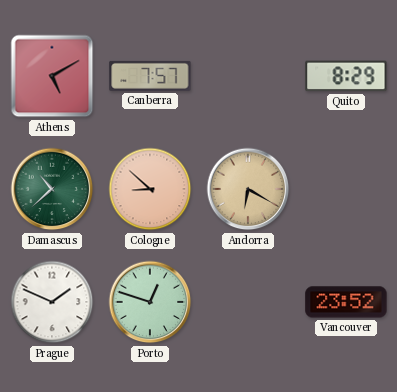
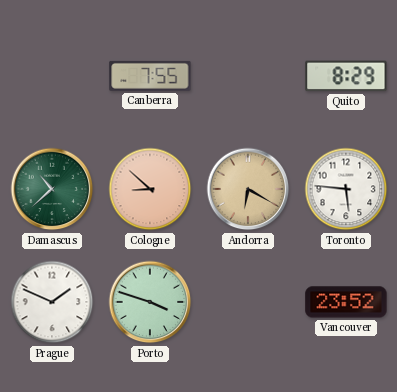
Athens: 5:10 -> none (52, 76)
Canberra: 7:57 -> 7:55 (150, 76)
Toronto: none -> 5:46 (346, 189)
Porto: 12:48 -> 3:48 (150, 302)
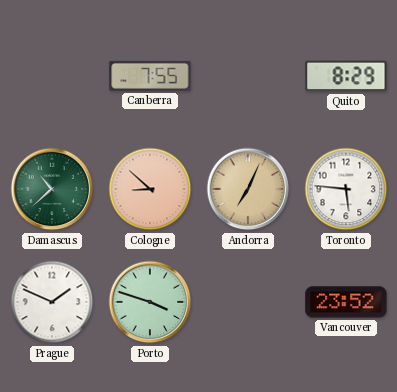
Andorra: 6:20 -> 7:04 (248, 189)
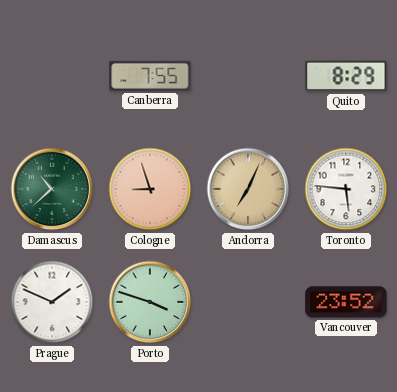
Cologne: 8:52 -> 8:57 (150, 189)
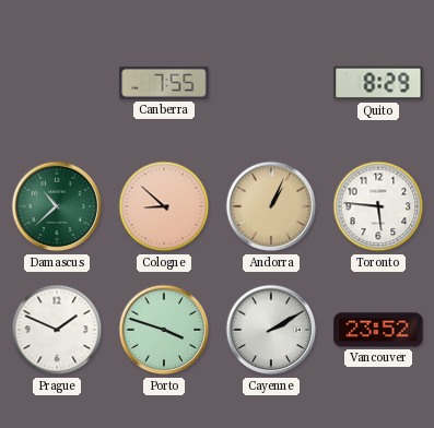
Cologne: 8:57 -> 8:52 (164, 206)
Andorra: 7:04 -> 1:04 (271, 206)
Cayenne: none -> 2:10 (271, 330)
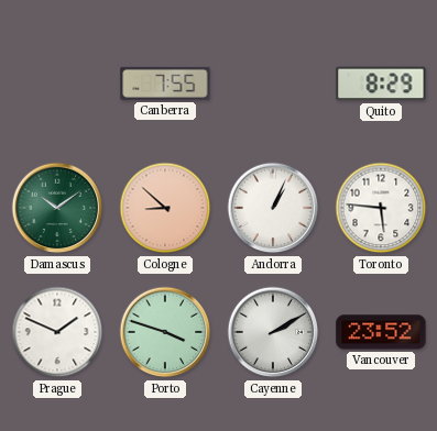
Damascus: 10:38 -> 10:09 (57, 208)
Andorra dial: champagne -> white (273, 208)
